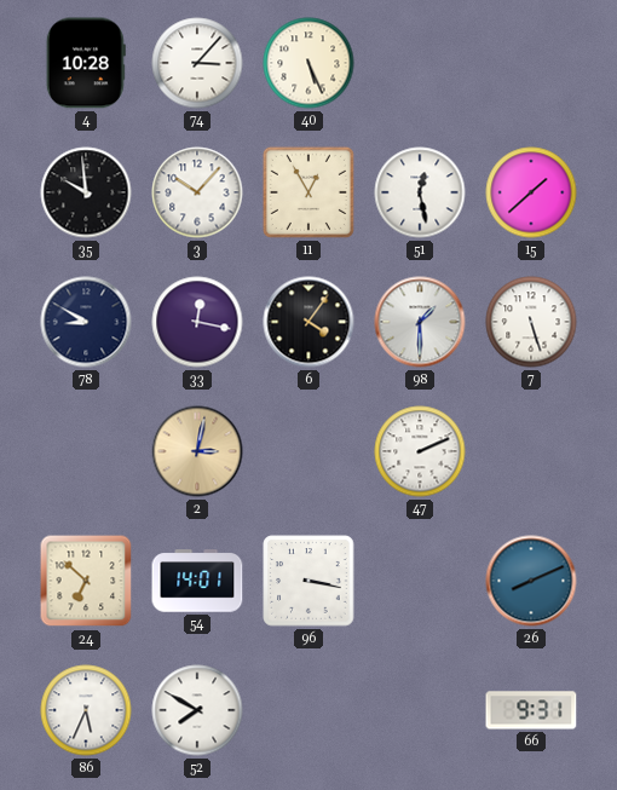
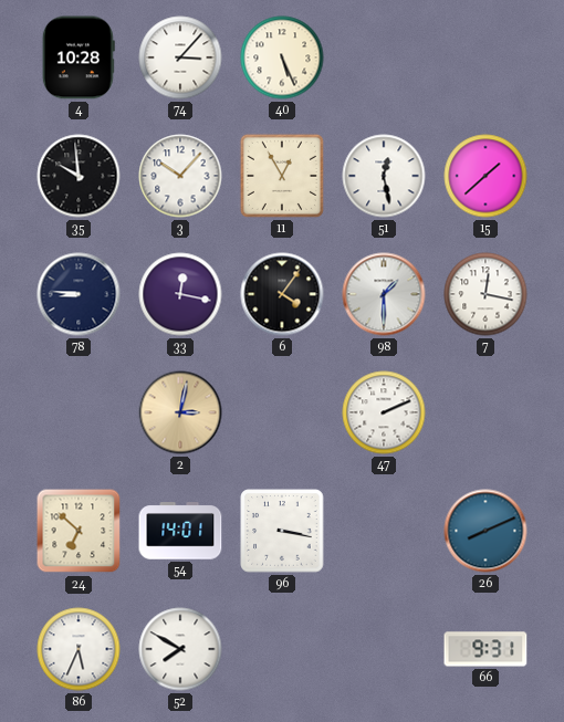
78: 8:50 -> 8:46 (79, 294)
7: 5:27 -> 12:17 (485, 294)
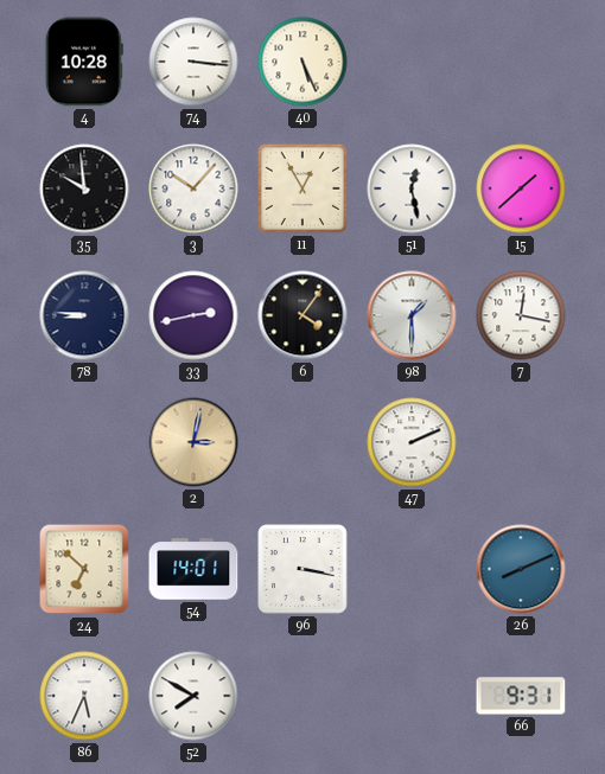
74: 3:07 -> 3:16 (193, 62)
33: 12:17 -> 2:43 (193, 315)
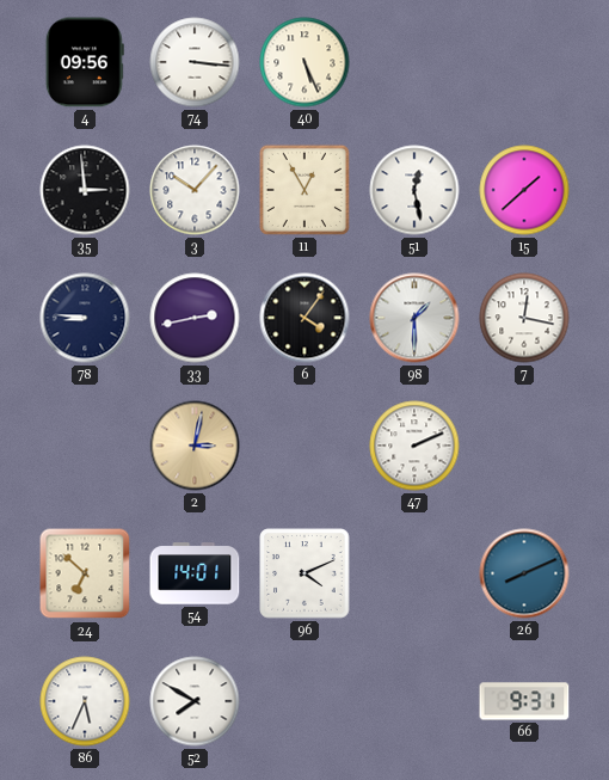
4: 10:28 -> 09:56 (85, 62)
35: 9:59 -> 2:59 (85, 190)
96: 3:17 -> 4:11 (304, 573)
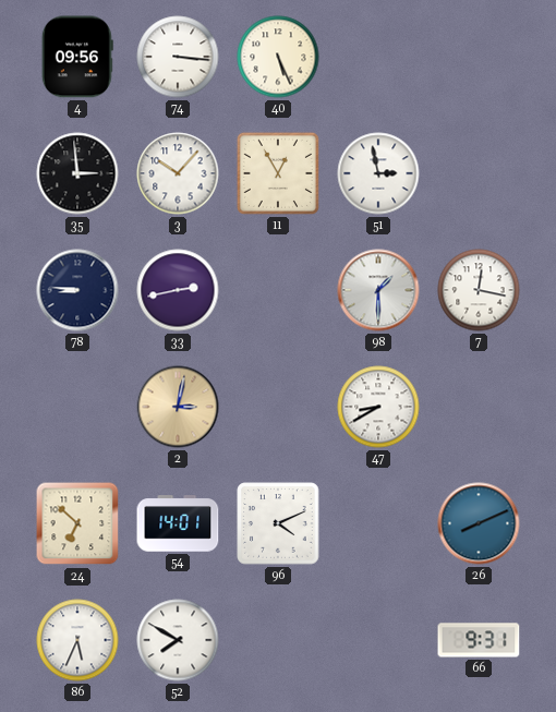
51: 12:28 -> 2:58 (378, 173)
15: 1:38 -> none (524, 190)
6: 4:06 -> none (304, 318)
47: 2:11 -> 8:40 (378, 407)
